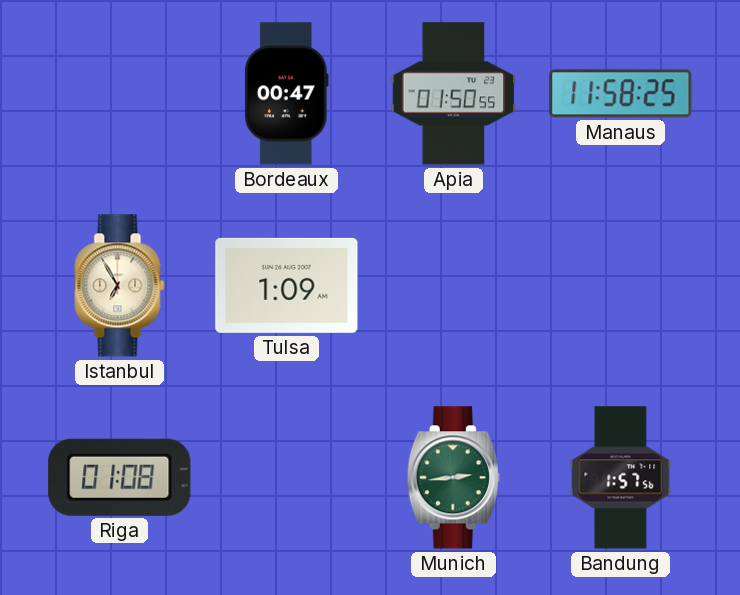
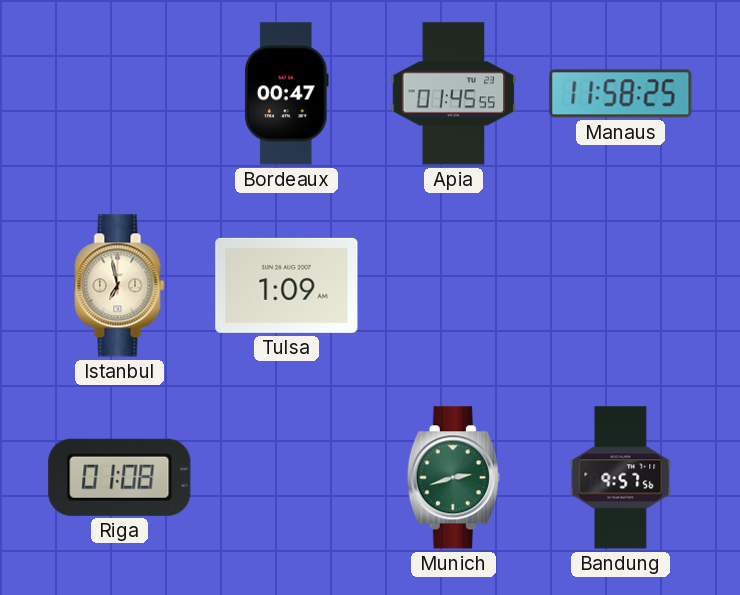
Apia: 01:50 -> 01:45 (454, 94)
Istanbul: 6:55 -> 6:58 (120, 286)
Munich: 2:44 -> 2:42 (453, 478)
Bandung: 1:57 -> 9:57 (621, 478)
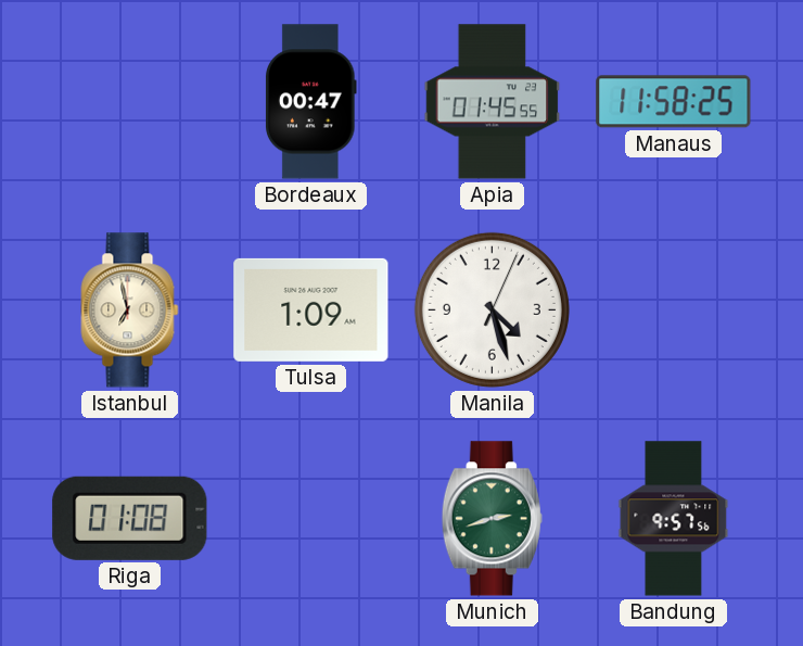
Manila: none -> 4:27 (492, 309)
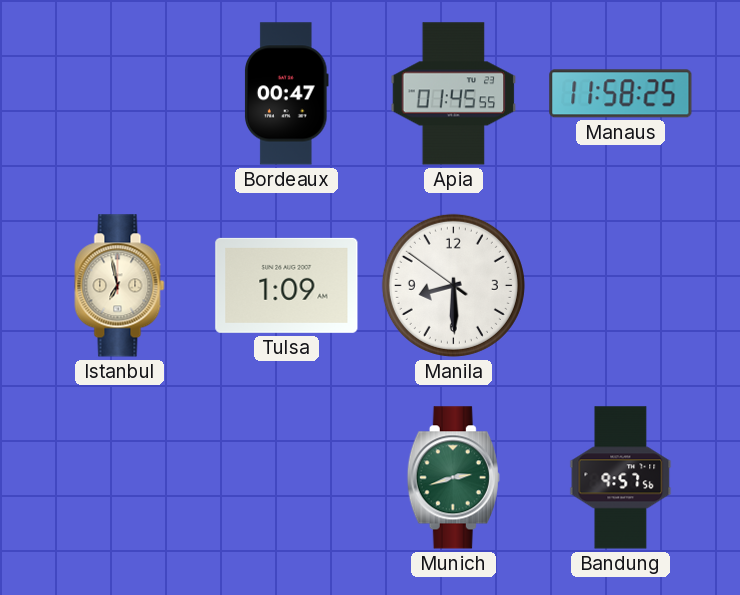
Manila: 4:27 -> 8:29 (453, 285)
Riga: 01:08 -> none (130, 518)
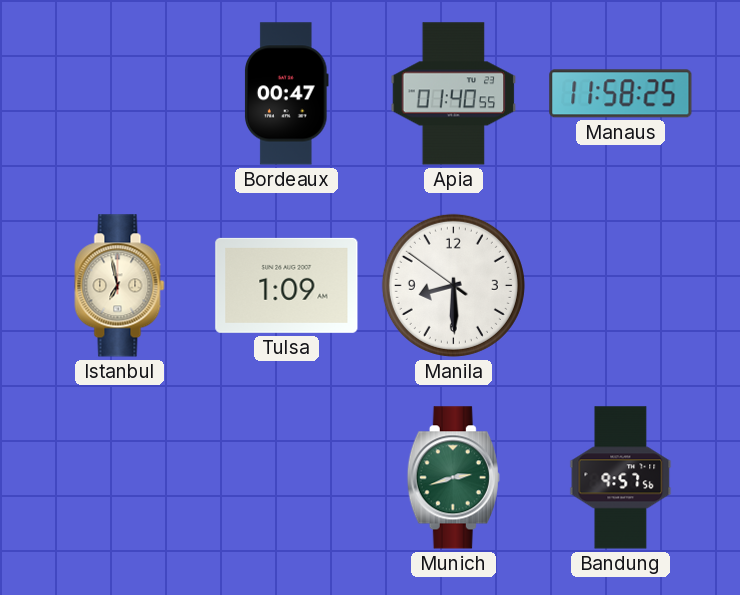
Apia: 01:45 -> 01:40 (454, 94)
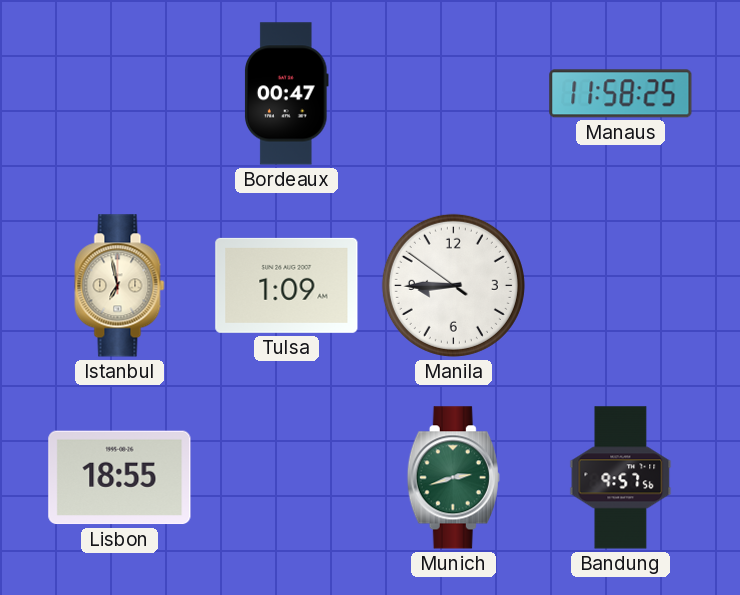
Apia: 01:40 -> none (454, 94)
Manila: 8:29 -> 8:44 (453, 285)
Lisbon: none -> 18:55 (120, 478)
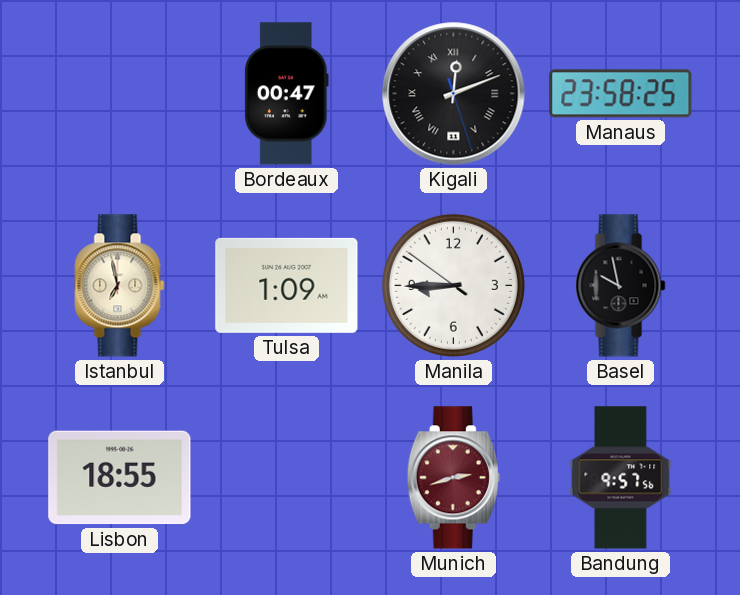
Kigali: none -> 12:11 (454, 94)
Manaus: 11:58 -> 23:58 (621, 94)
Basel: none -> 9:58 (621, 286)
Munich dial: green -> burgundy (453, 478)
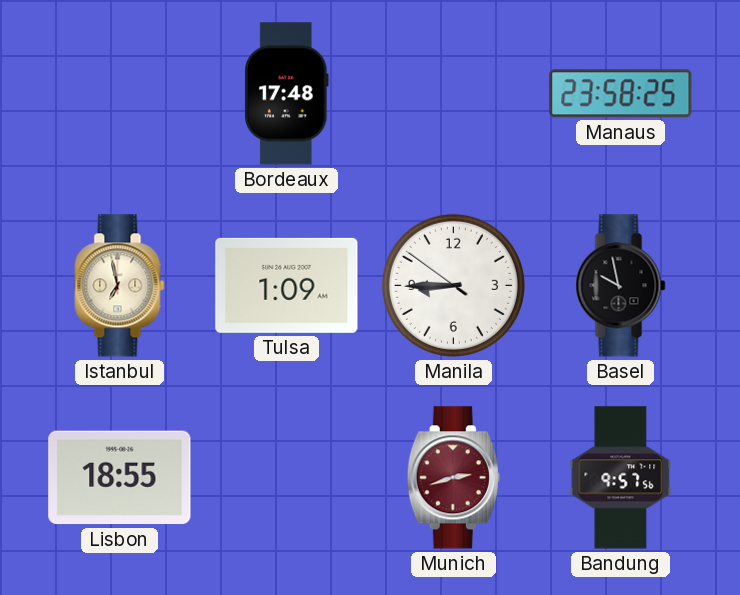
Bordeaux: 00:47 -> 17:48 (287, 94)
Kigali: 12:11 -> none (454, 94)
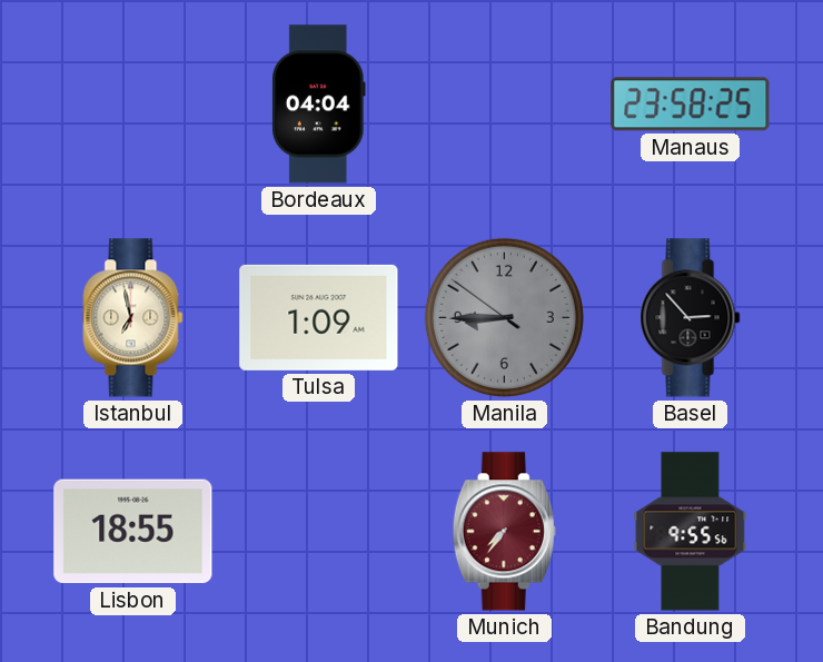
Bordeaux: 17:48 -> 04:04 (319, 105)
Manila dial: white -> grey (504, 317)
Basel: 9:58 -> 2:53 (691, 318)
Munich: 2:42 -> 7:36 (504, 532)
Bandung: 9:57 -> 9:55 (691, 532)
